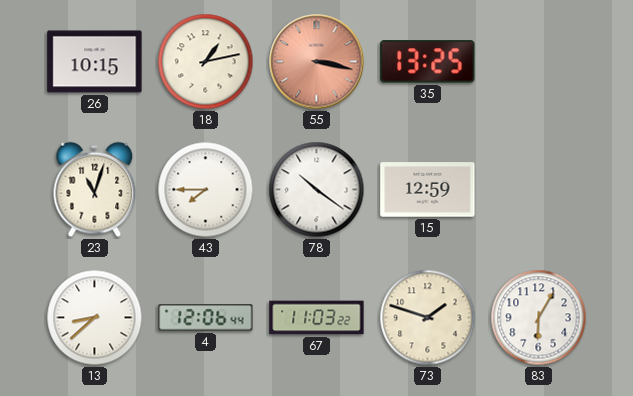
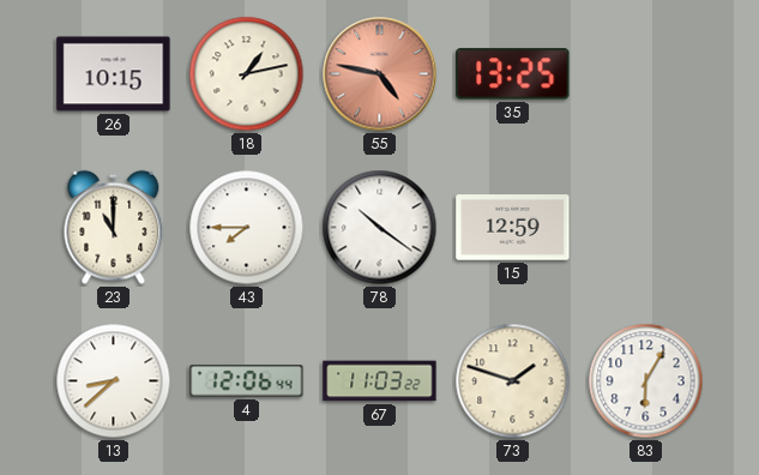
55: 3:17 -> 4:47 (380, 74)
23: 11:03 -> 11:00 (114, 228)
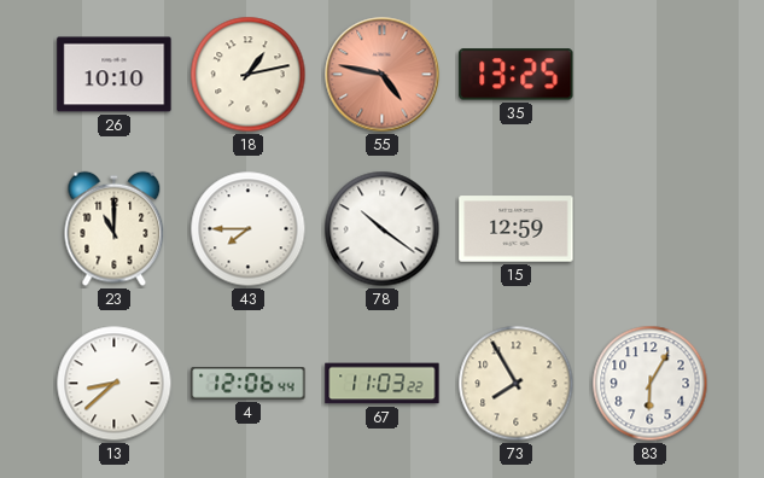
26: 10:15 -> 10:10 (115, 75)
73: 1:48 -> 7:55 (517, 384)
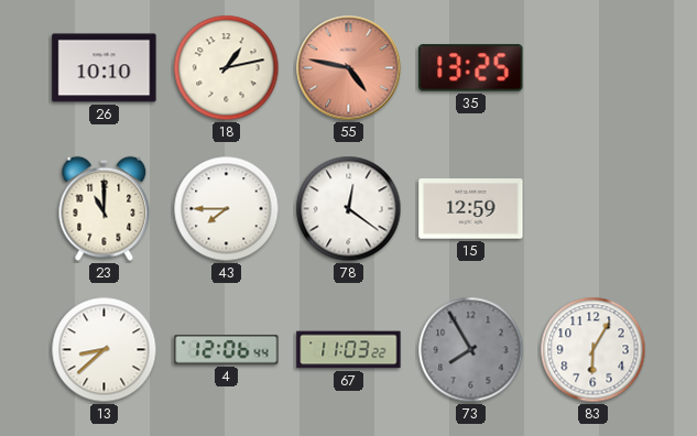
78: 10:21 -> 12:21 (349, 209)
73 dial: cream -> grey (471, 350)
